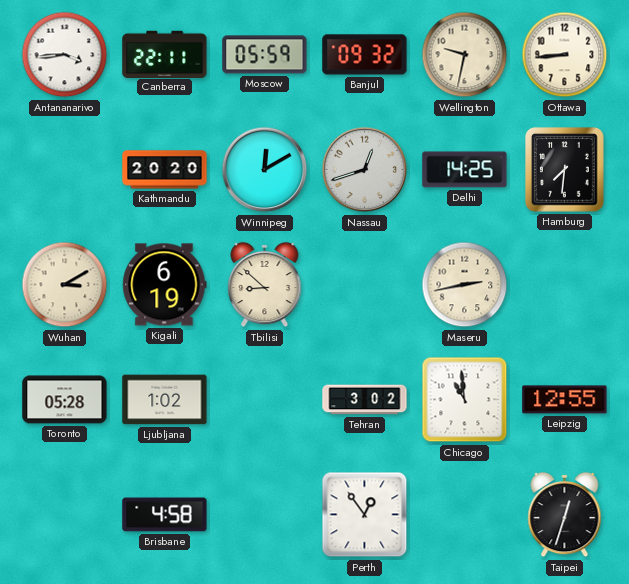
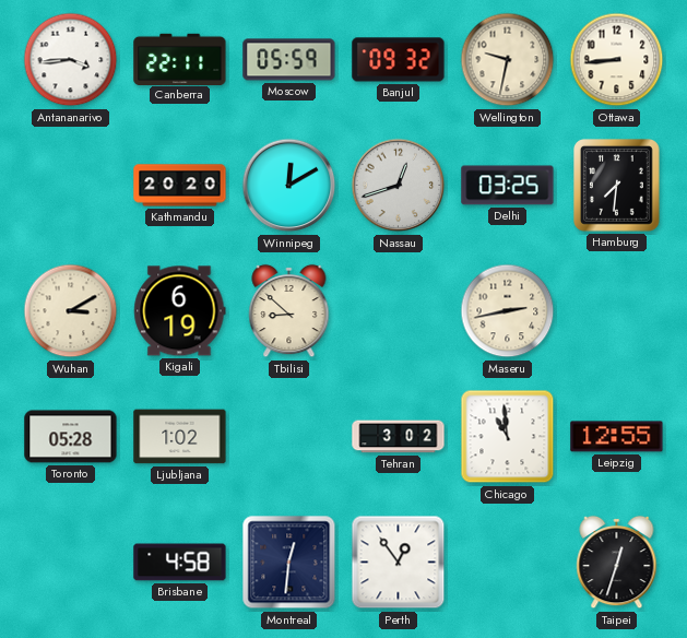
Delhi: 14:25 -> 03:25 (508, 186)
Montreal: none -> 12:31 (289, 563)
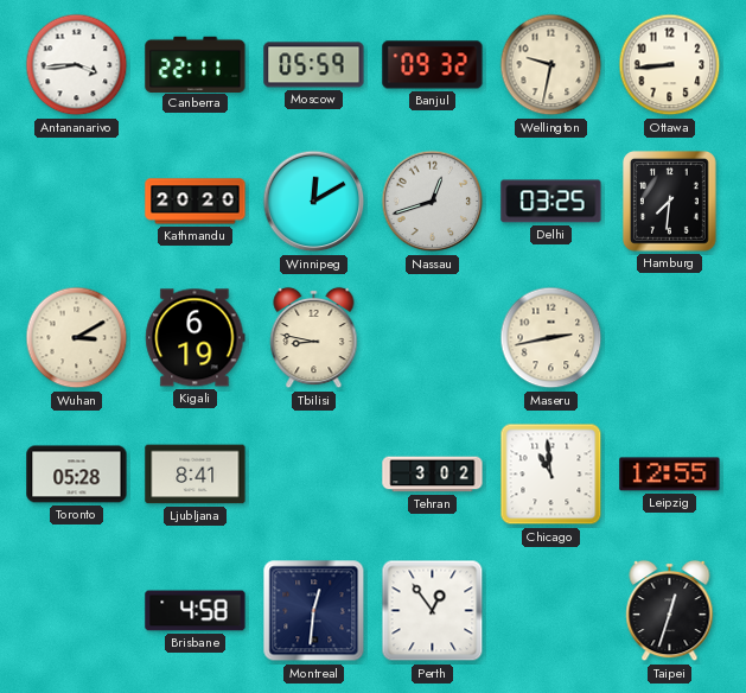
Tbilisi: 8:52 -> 8:47 (314, 338)
Ljubljana: 1:02 -> 8:41 (196, 475)
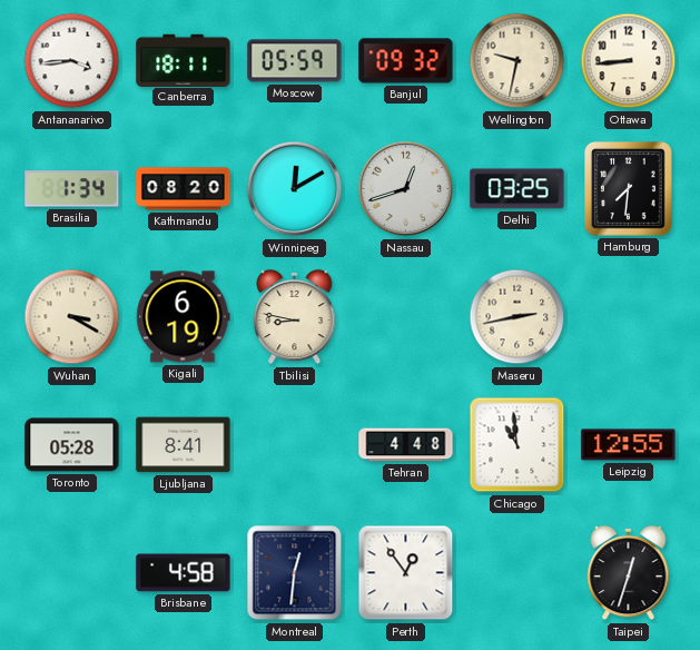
Canberra: 22:11 -> 18:11 (184, 60)
Brasilia: none -> 1:34 (72, 189)
Kathmandu: 20:20 -> 08:20 (184, 189)
Wuhan: 3:10 -> 3:20 (72, 317)
Tehran: 3:02 -> 4:48 (406, 445)
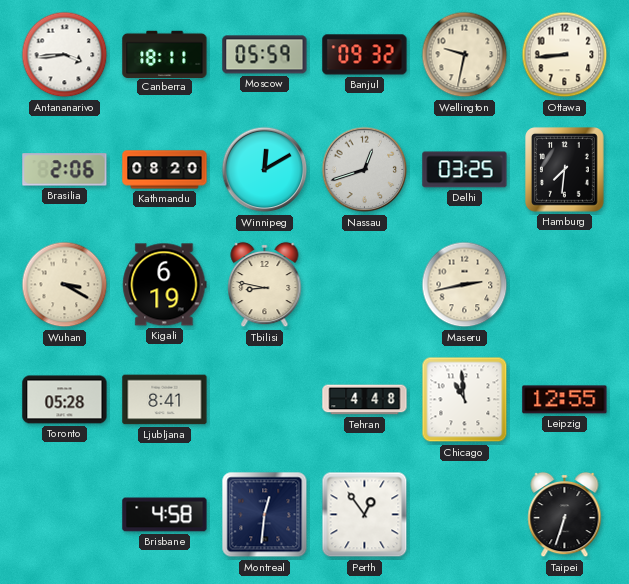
Brasilia: 1:34 -> 2:06 (65, 170)
Taipei: 12:33 -> 6:33 (565, 515)
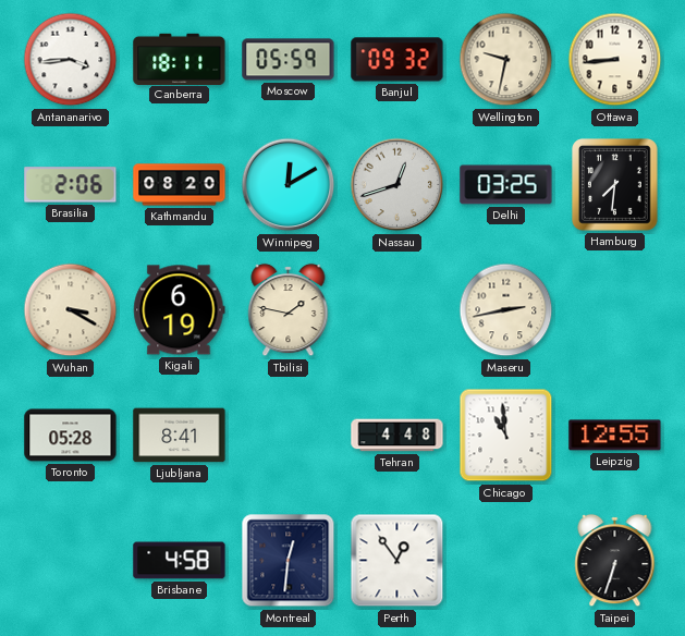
Tbilisi: 8:47 -> 1:47 (289, 310)
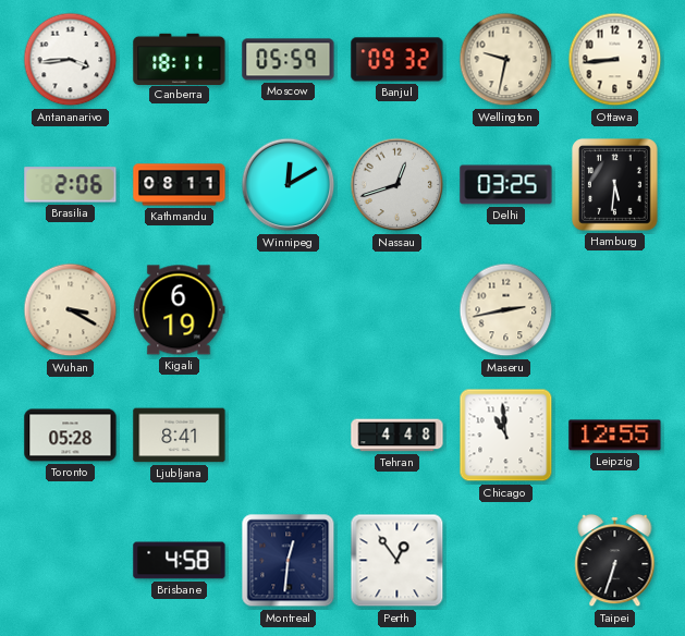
Kathmandu: 08:20 -> 08:11 (180, 185)
Hamburg: 7:31 -> 5:31 (615, 185)
Tbilisi: 1:47 -> none (289, 310)
